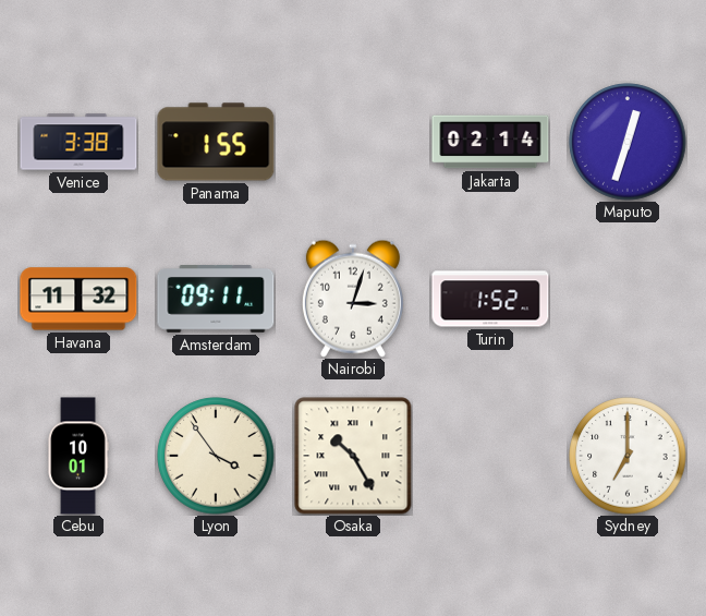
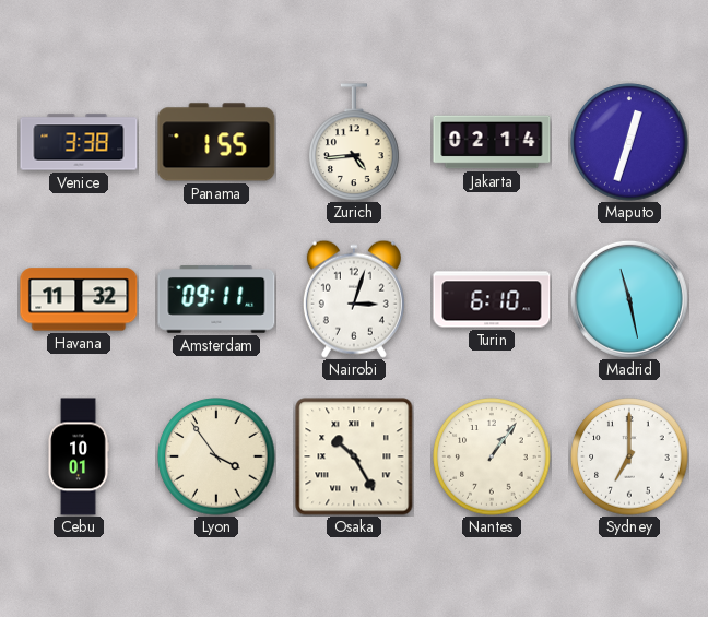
Zurich: none -> 4:44 (354, 142)
Turin: 1:52 -> 6:10 (492, 299)
Madrid: none -> 11:28 (629, 299)
Nantes: none -> 1:06 (492, 456)
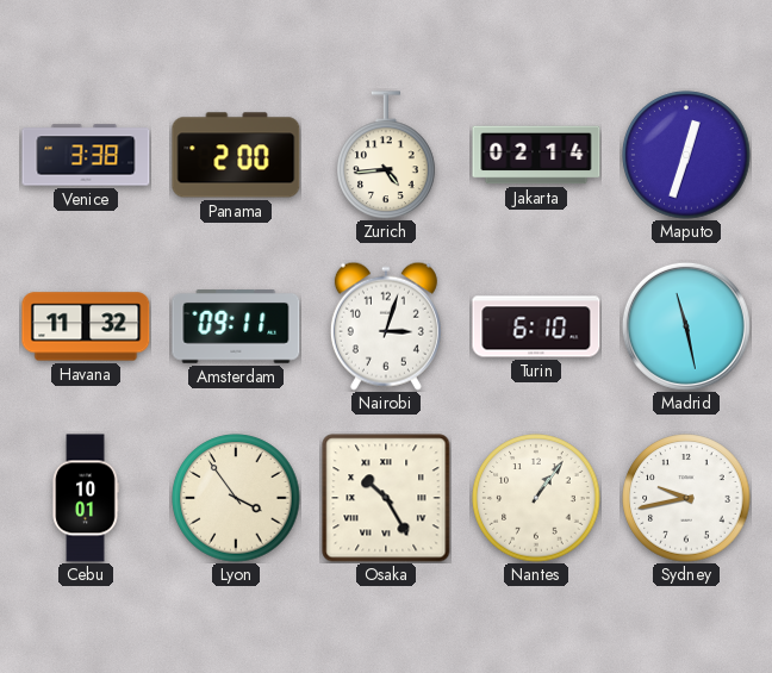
Panama: 1:55 -> 2:00 (236, 155)
Sydney: 7:00 -> 9:43 (686, 498)
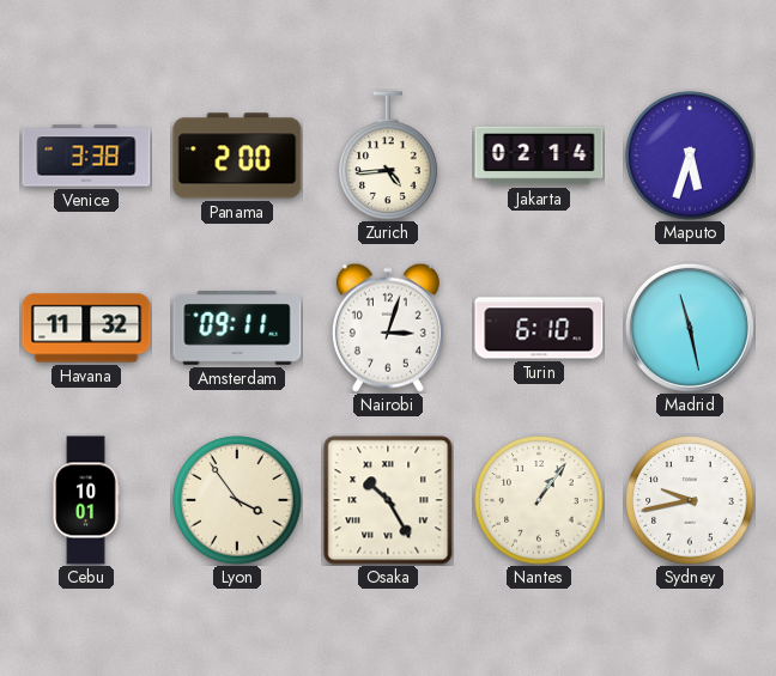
Maputo: 12:33 -> 5:33 (690, 156)
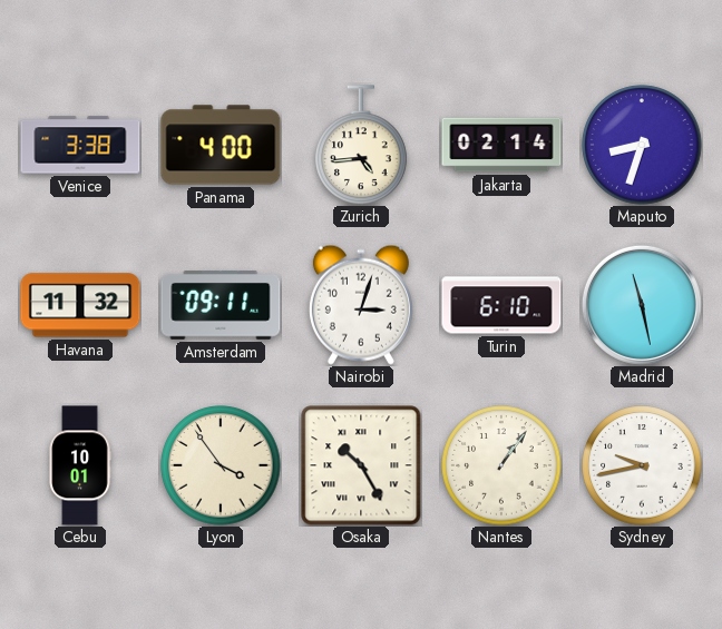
Panama: 2:00 -> 4:00 (221, 145)
Maputo: 5:33 -> 8:33 (642, 145)
